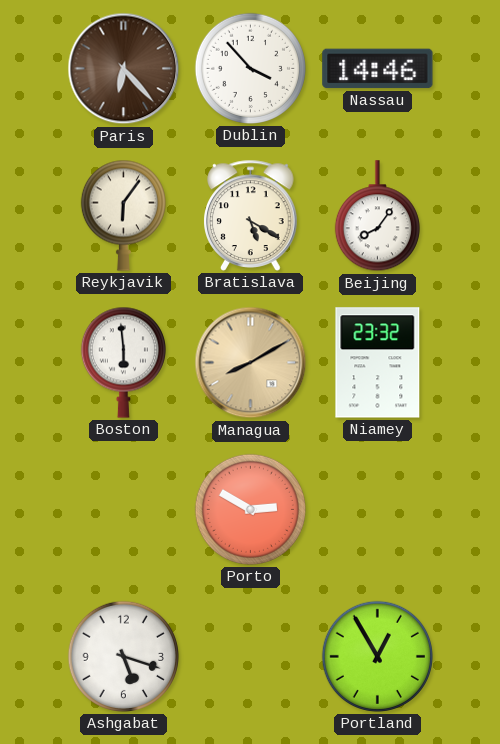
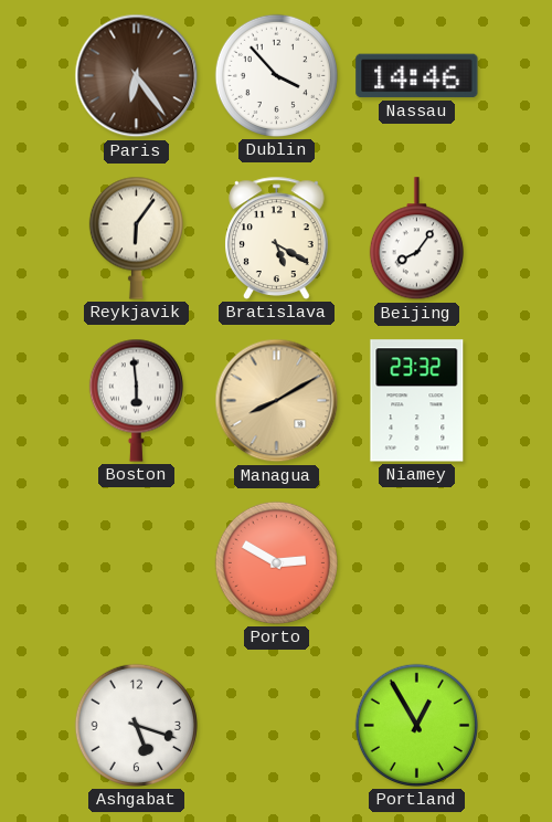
Paris: 6:23 -> 6:24 (137, 76)
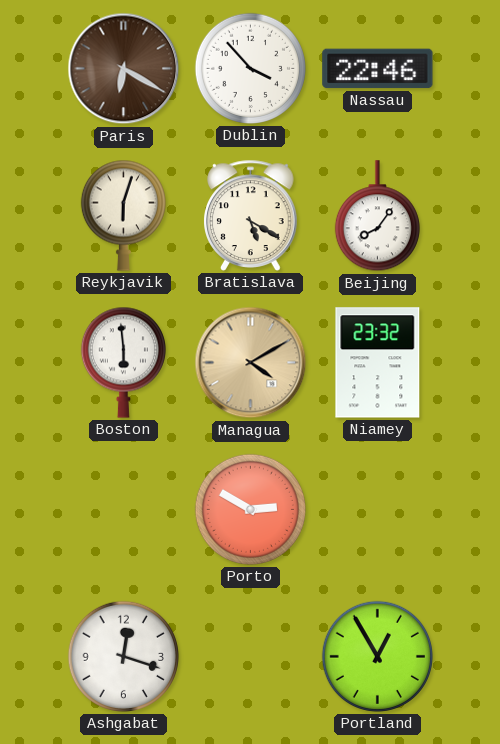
Paris: 6:24 -> 6:20 (124, 69)
Nassau: 14:46 -> 22:46 (378, 69)
Reykjavik: 6:06 -> 6:03 (123, 215)
Managua: 8:10 -> 4:10 (251, 363)
Ashgabat: 5:18 -> 12:18 (123, 656)
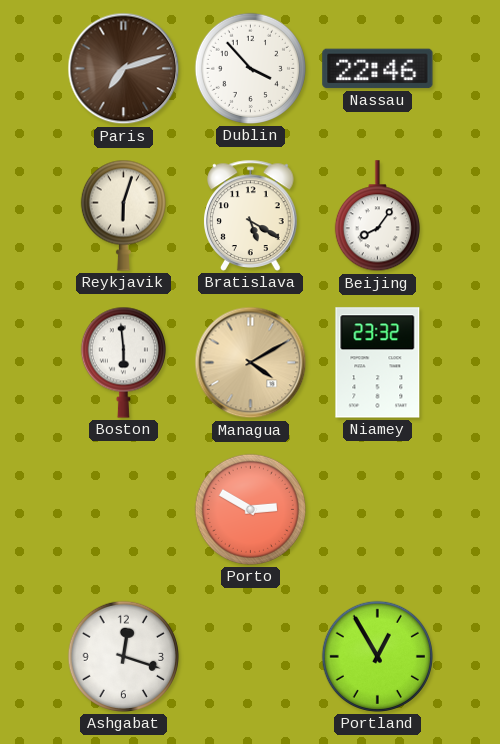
Paris: 6:20 -> 7:12 (124, 69)
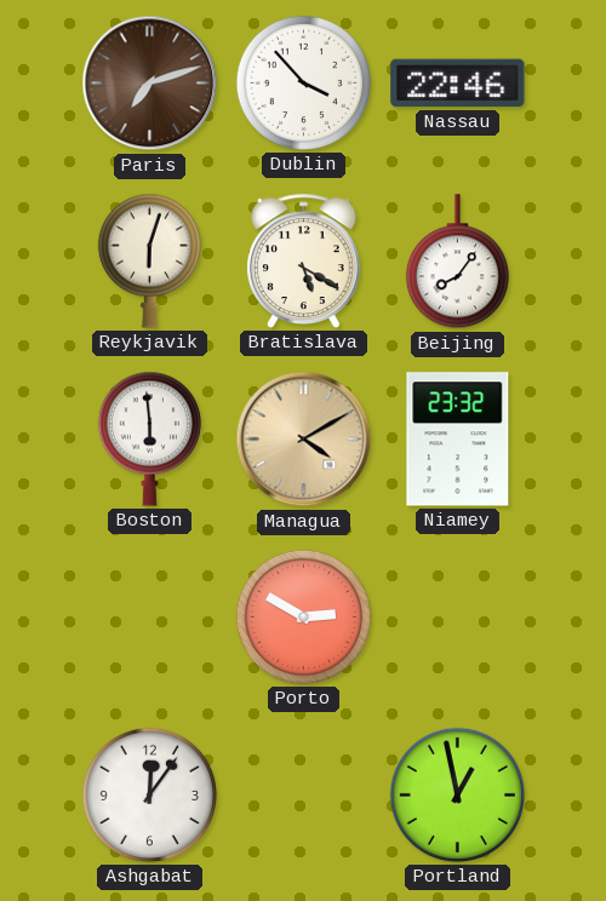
Ashgabat: 12:18 -> 12:06 (149, 794)
Portland: 12:55 -> 12:58 (457, 794)
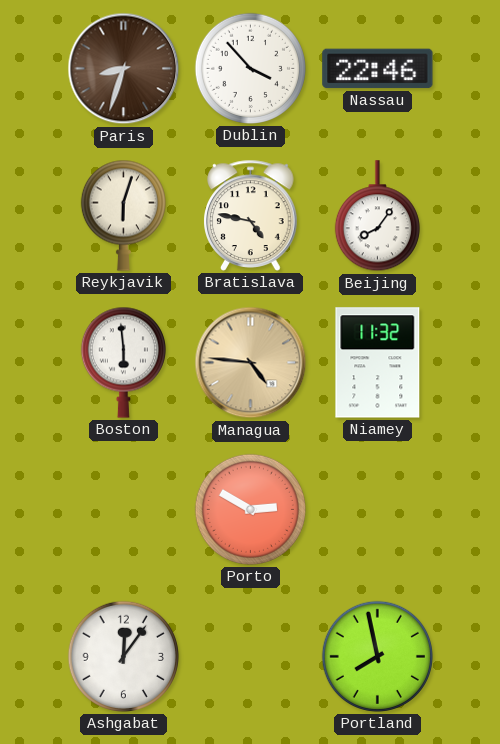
Paris: 7:12 -> 8:33 (124, 69)
Bratislava: 5:20 -> 4:47 (251, 215)
Managua: 4:10 -> 4:46 (251, 363)
Niamey: 23:32 -> 11:32 (378, 363)
Portland: 12:58 -> 7:58 (377, 656)
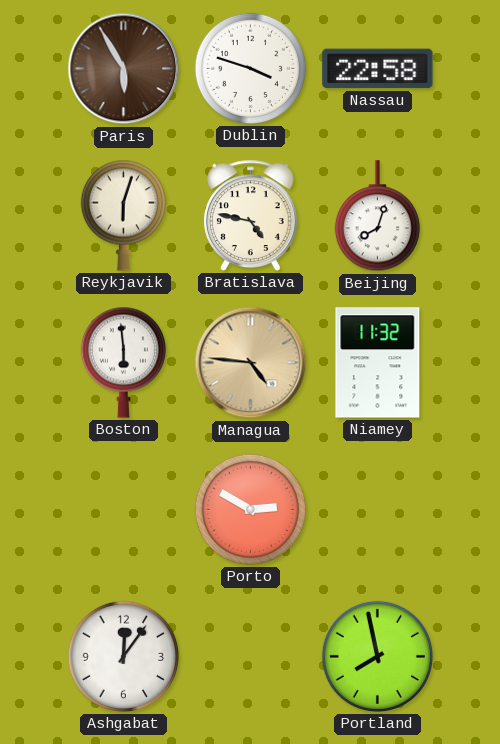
Paris: 8:33 -> 5:55 (124, 69)
Dublin: 3:53 -> 3:48 (250, 68)
Nassau: 22:46 -> 22:58 (378, 69)
Beijing: 8:06 -> 8:03 (377, 216)
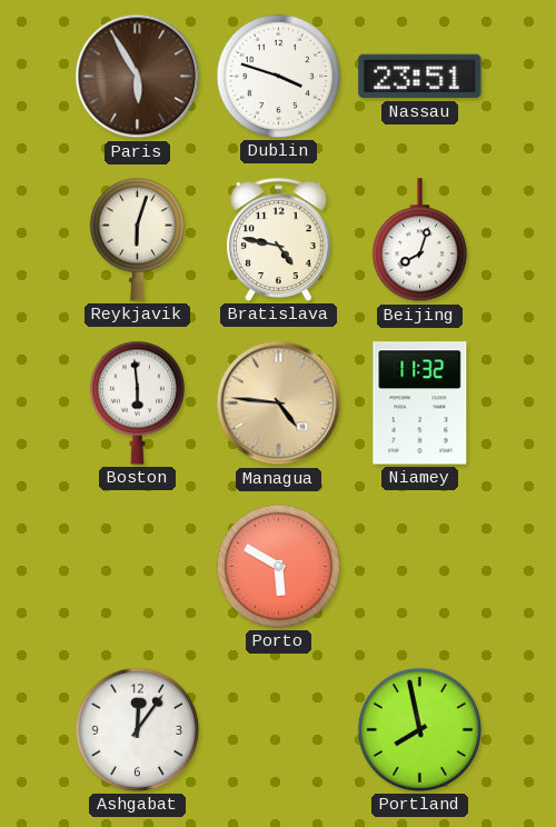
Nassau: 22:58 -> 23:51 (420, 77)
Porto: 2:50 -> 5:50 (278, 566)
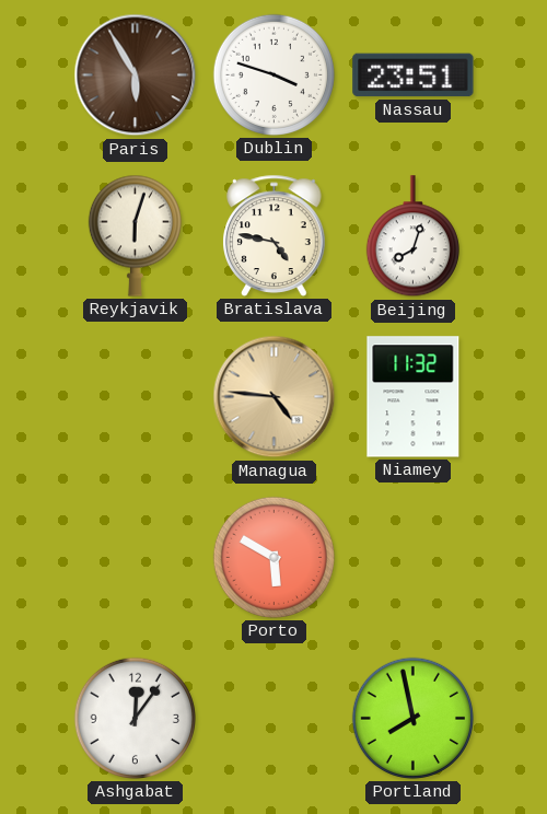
Boston: 5:59 -> none (137, 402)
